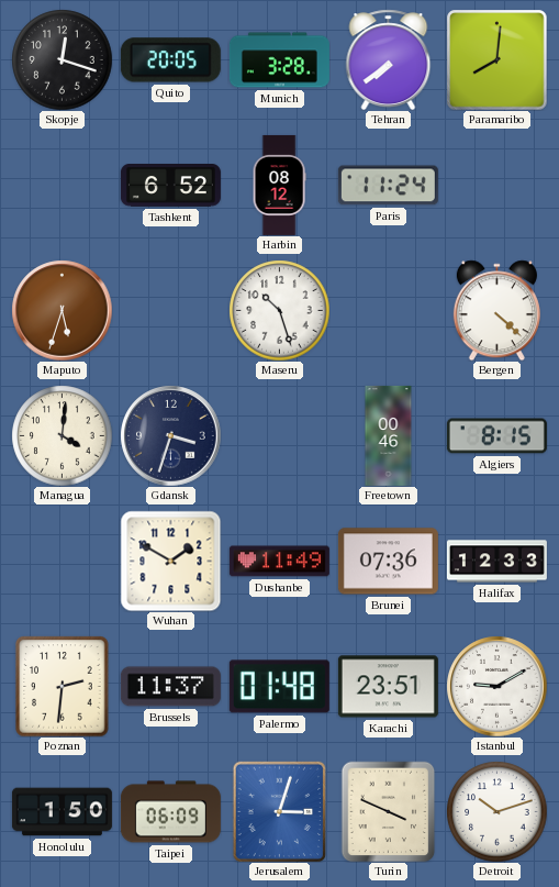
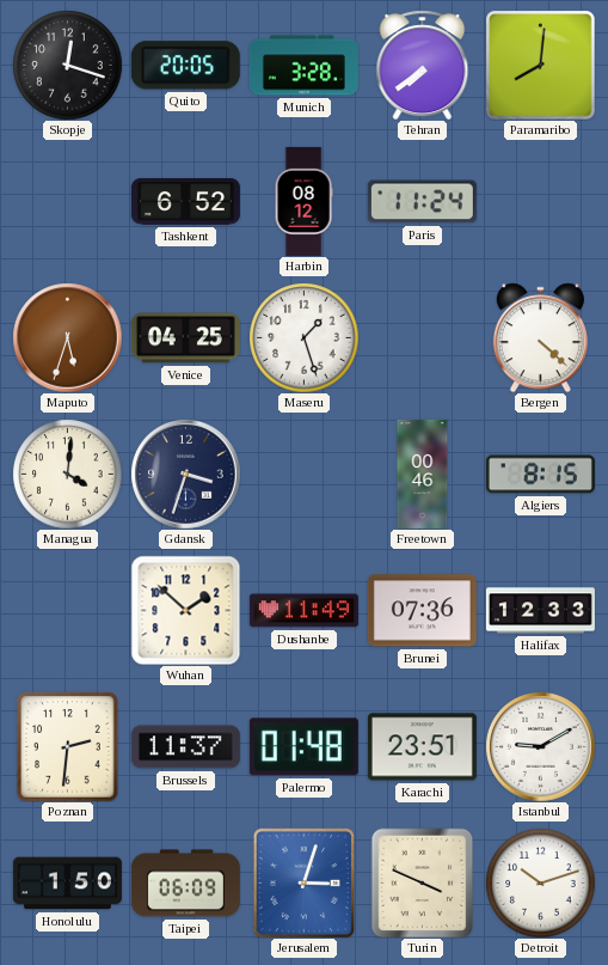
Venice: none -> 04:25 (185, 338)
Maseru: 10:27 -> 1:27 (303, 337)
Wuhan: 1:50 -> 1:52 (185, 610)
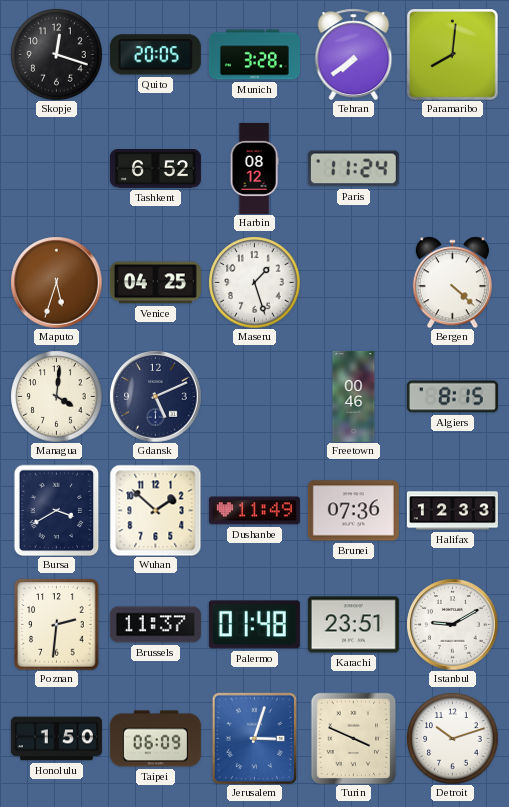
Gdansk: 3:33 -> 5:11 (155, 396)
Bursa: none -> 3:40 (57, 510)
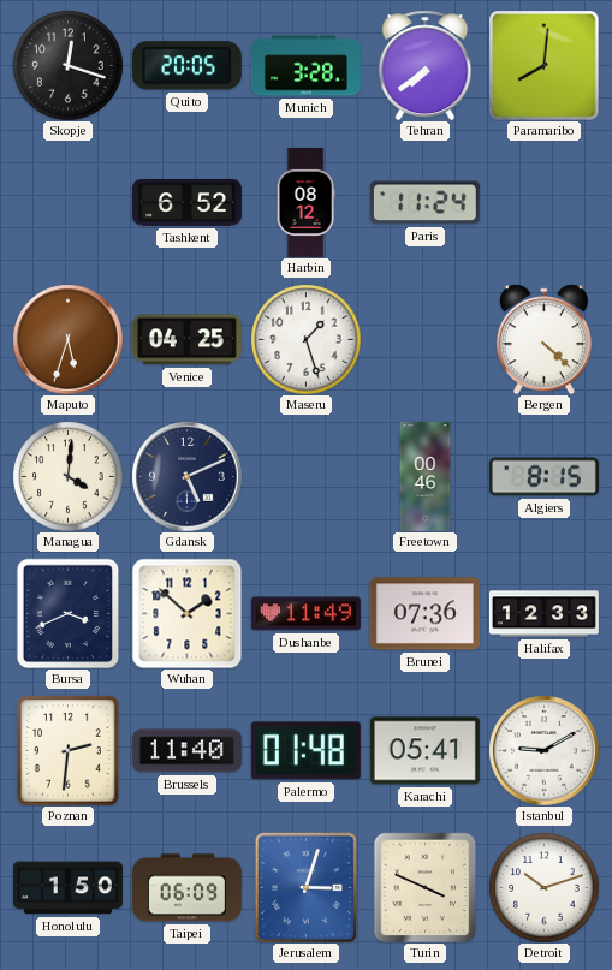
Bursa: 3:40 -> 3:41 (69, 613)
Brussels: 11:37 -> 11:40 (186, 751)
Karachi: 23:51 -> 05:41 (424, 751)
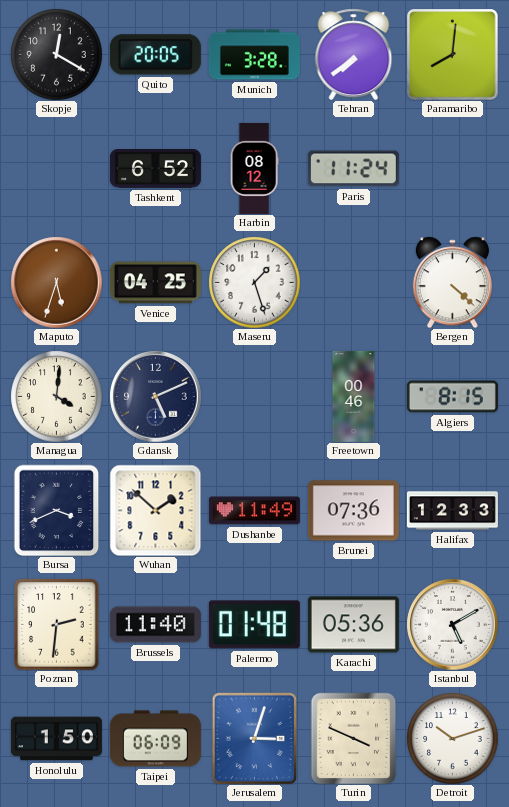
Skopje: 12:18 -> 12:20 (56, 54)
Karachi: 05:41 -> 05:36 (353, 625)
Istanbul: 9:10 -> 5:10 (452, 624)
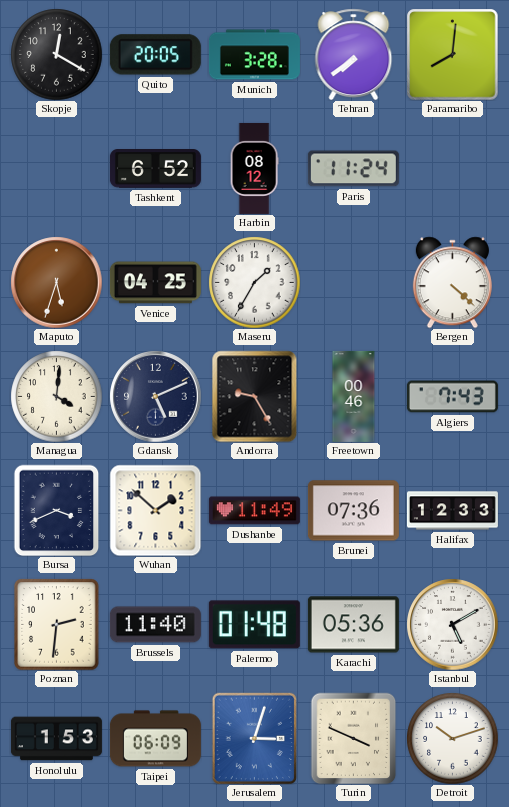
Maseru: 1:27 -> 1:35 (254, 282)
Andorra: none -> 9:25 (255, 396)
Algiers: 8:15 -> 7:43 (452, 397)
Honolulu: 1:50 -> 1:53 (56, 739)
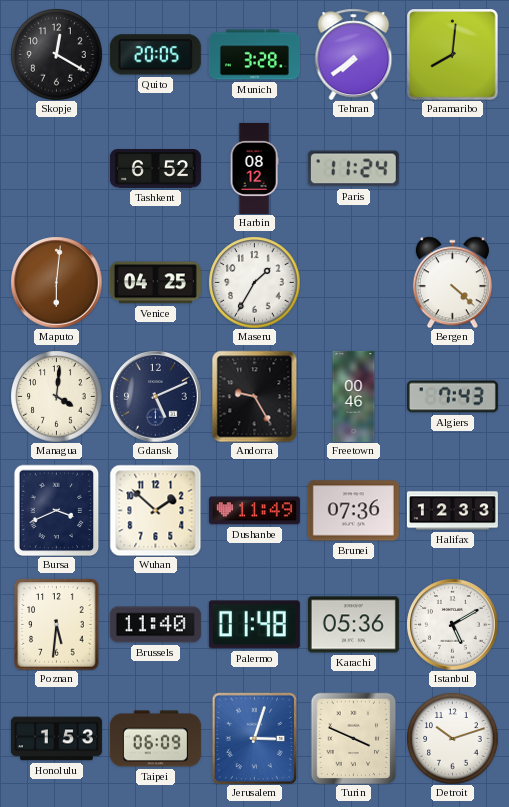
Maputo: 5:33 -> 6:01 (56, 282)
Poznan: 2:31 -> 5:31 (57, 624)
